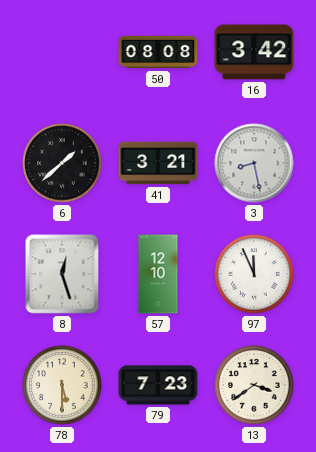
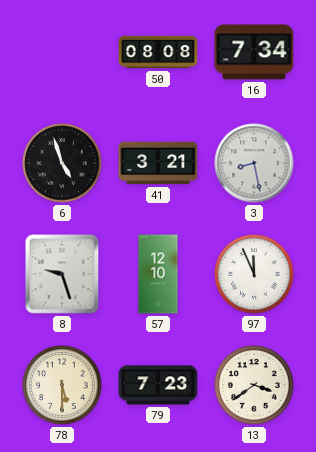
16: 3:42 -> 7:34 (254, 52)
6: 1:38 -> 4:57 (62, 163)
8: 12:27 -> 9:27 (62, 274)
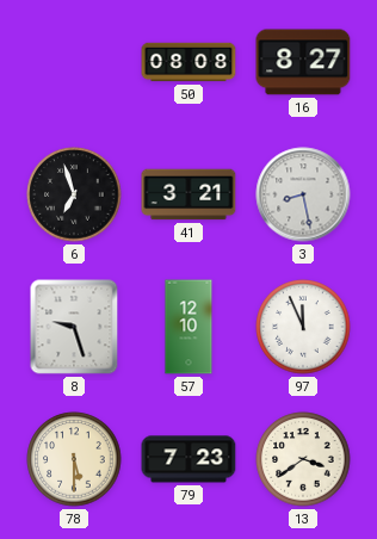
16: 7:34 -> 8:27 (303, 62)
6: 4:57 -> 6:57 (74, 194)
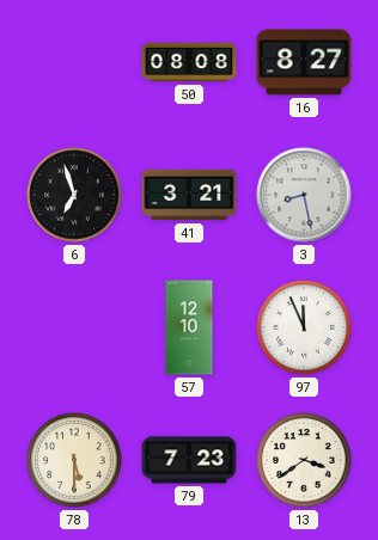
8: 9:27 -> none (74, 327)
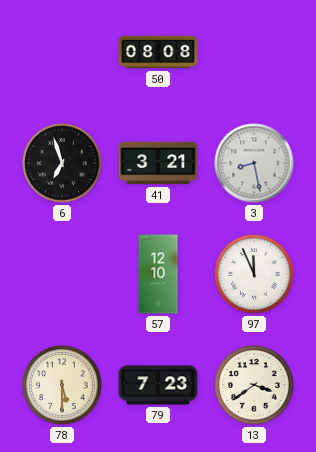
16: 8:27 -> none (304, 62)
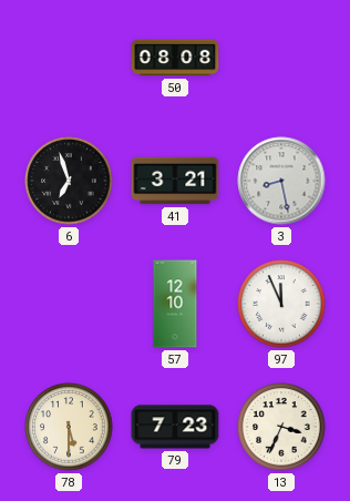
13: 3:39 -> 3:34 (281, 427)
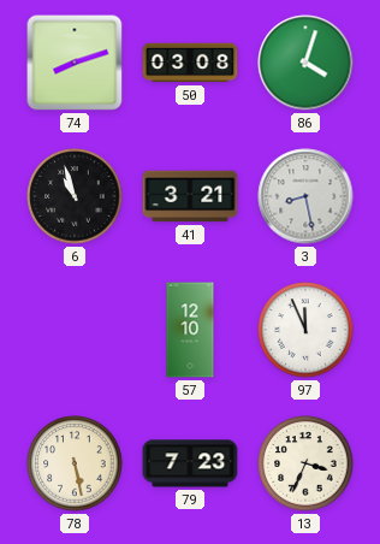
74: none -> 8:12 (75, 63)
50: 08:08 -> 03:08 (190, 63)
86: none -> 4:03 (305, 63)
6: 6:57 -> 10:57 (75, 196)
78: 5:30 -> 5:28 (75, 463)
